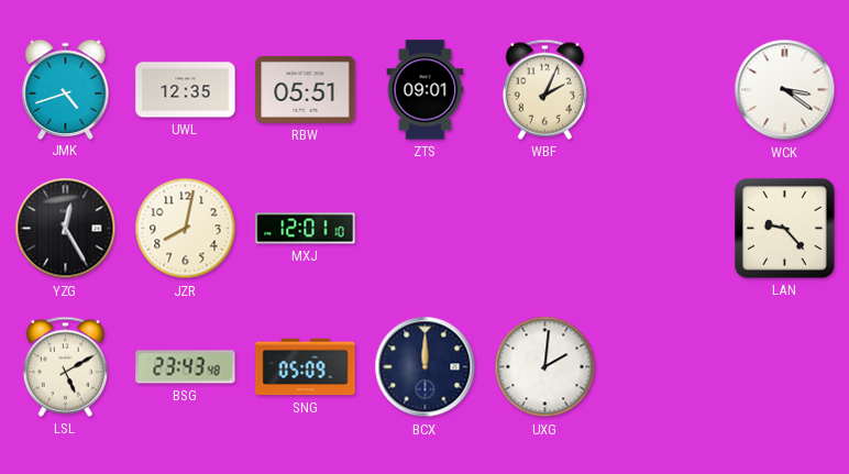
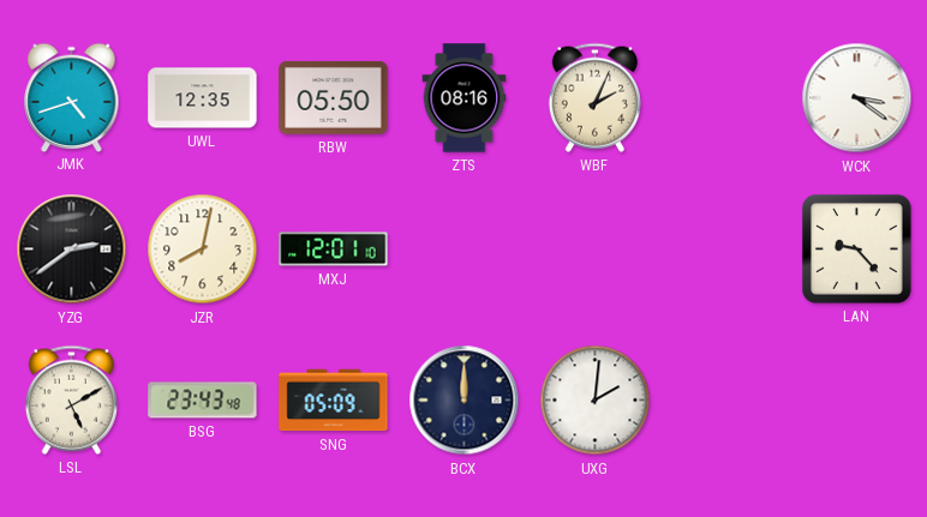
RBW: 05:51 -> 05:50 (334, 97)
ZTS: 09:01 -> 08:16 (465, 98)
YZG: 12:25 -> 2:39 (72, 250)
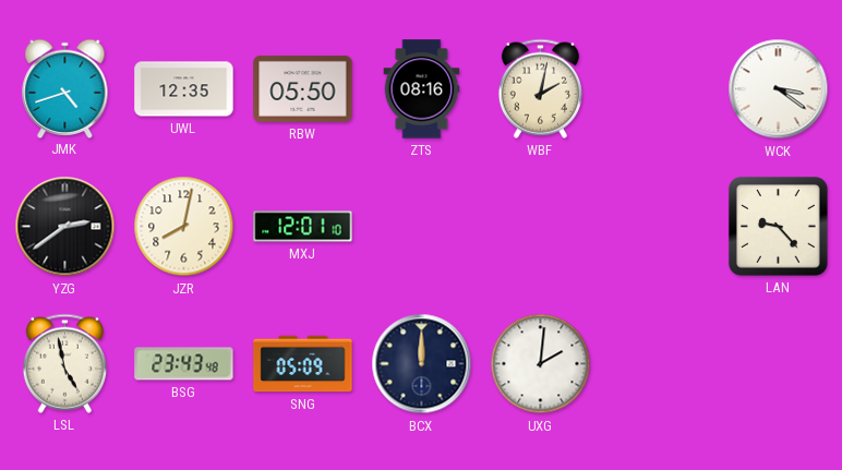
WBF: 2:04 -> 2:02 (540, 88)
LSL: 5:10 -> 4:58 (64, 363)
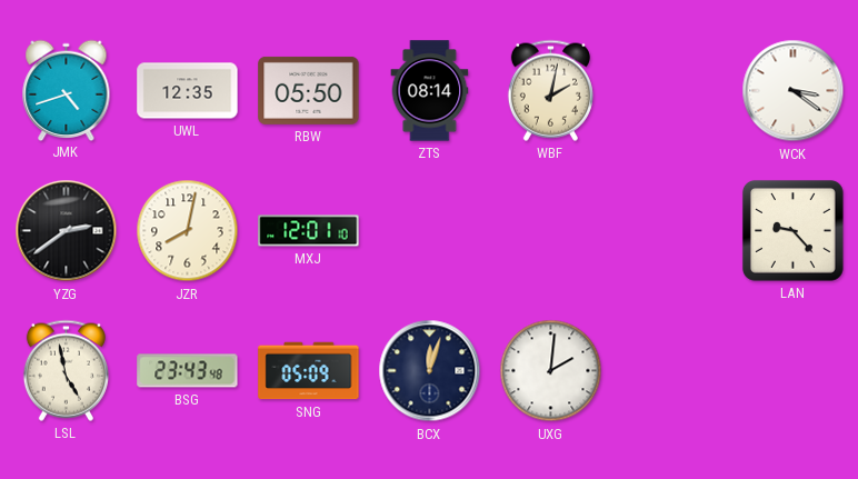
ZTS: 08:16 -> 08:14 (430, 91)
BCX: 12:00 -> 12:03 (430, 371)
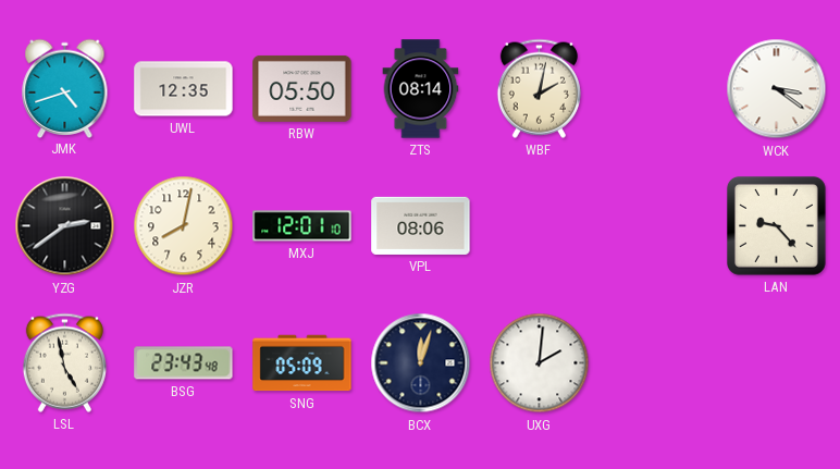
VPL: none -> 08:06 (421, 225)
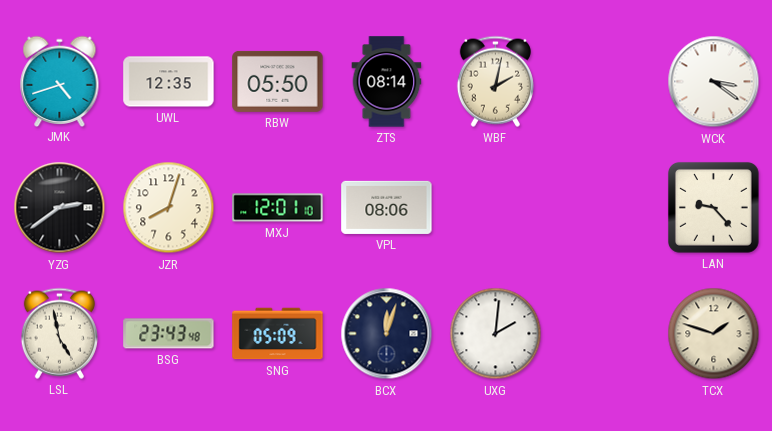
JZR: 8:02 -> 8:03 (169, 208)
TCX: none -> 1:48 (714, 334)
